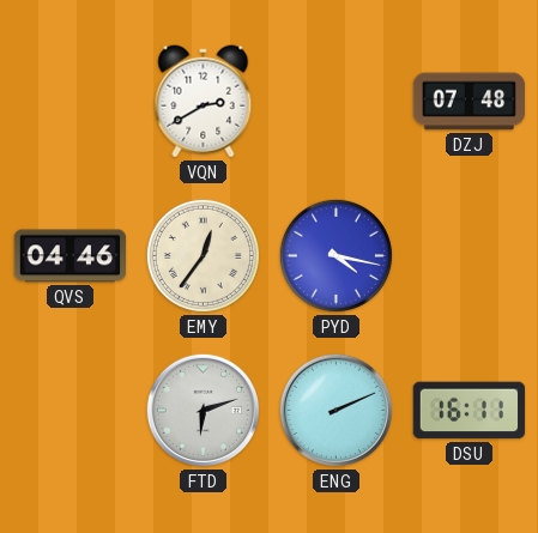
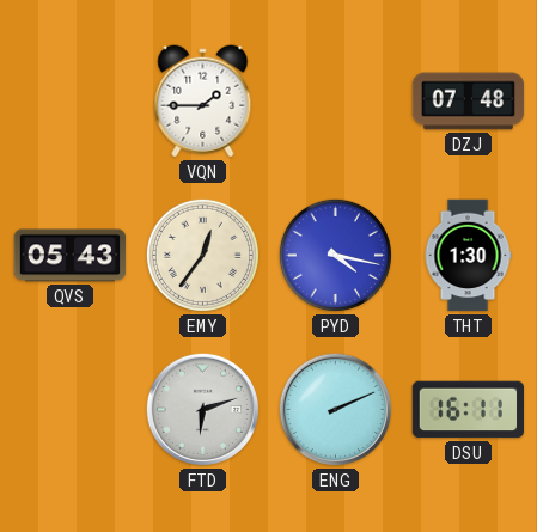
VQN: 2:40 -> 1:45 (203, 102)
QVS: 04:46 -> 05:43 (71, 256)
THT: none -> 1:30 (468, 256)
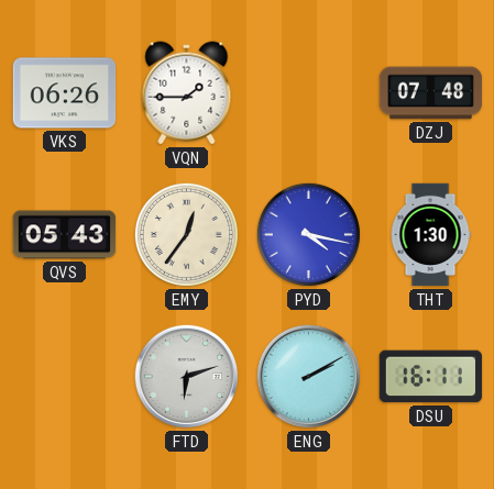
VKS: none -> 06:26 (65, 93)
ENG: 2:11 -> 2:10 (308, 376)
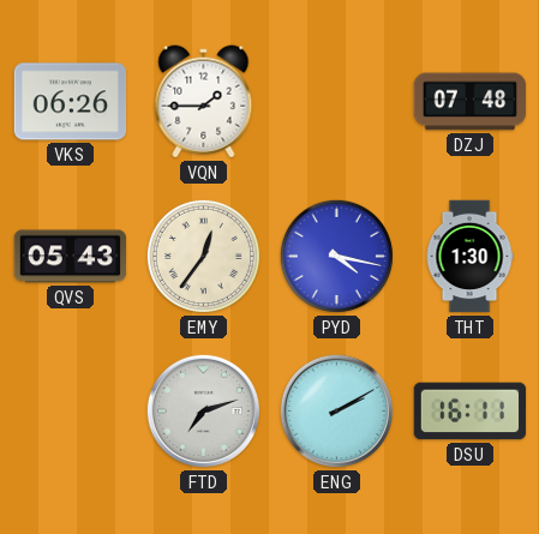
FTD: 6:12 -> 7:12 (203, 410)
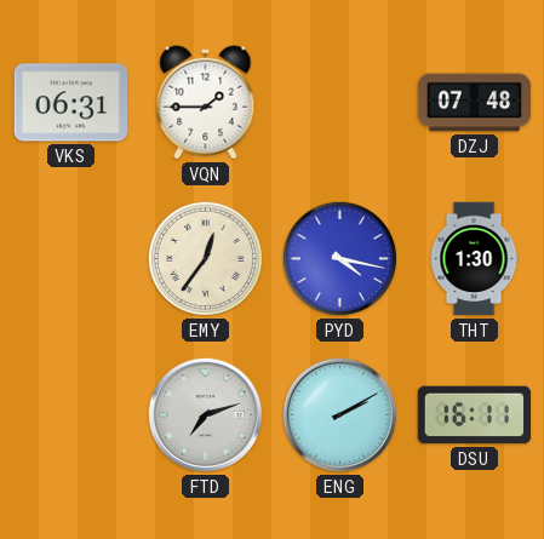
VKS: 06:26 -> 06:31 (71, 103)
QVS: 05:43 -> none (71, 257)
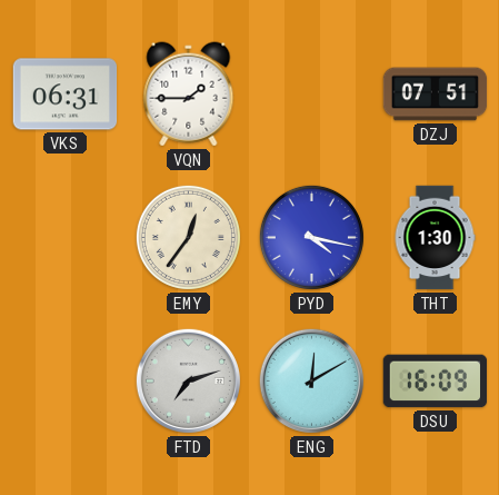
DZJ: 07:48 -> 07:51 (436, 95)
ENG: 2:10 -> 12:10 (311, 380)
DSU: 16:11 -> 16:09 (436, 382)
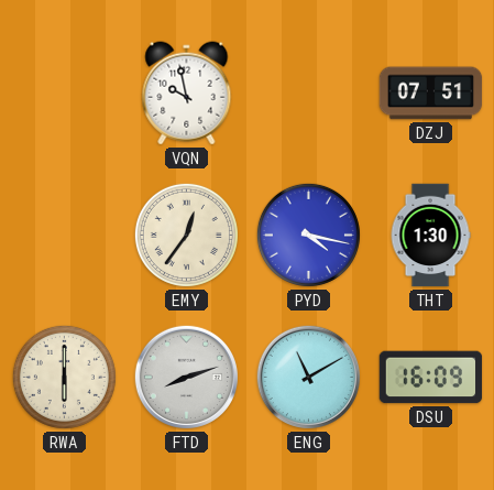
VKS: 06:31 -> none (66, 95)
VQN: 1:45 -> 9:58 (187, 94)
RWA: none -> 6:00 (64, 377)
FTD: 7:12 -> 8:12 (186, 377)
ENG: 12:10 -> 11:10 (308, 377)
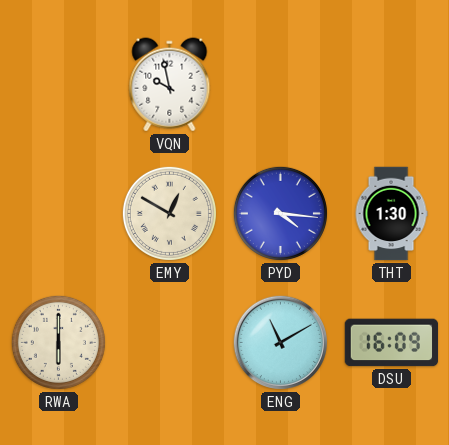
DZJ: 07:51 -> none (431, 94)
EMY: 12:36 -> 12:50 (169, 213)
PYD: 4:17 -> 4:16 (280, 213)
FTD: 8:12 -> none (186, 377)
